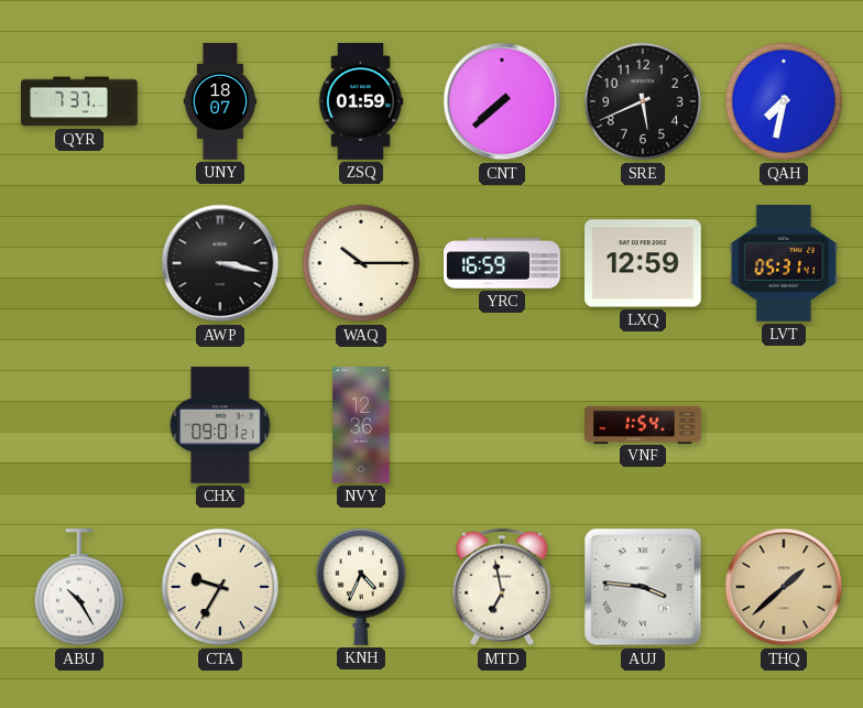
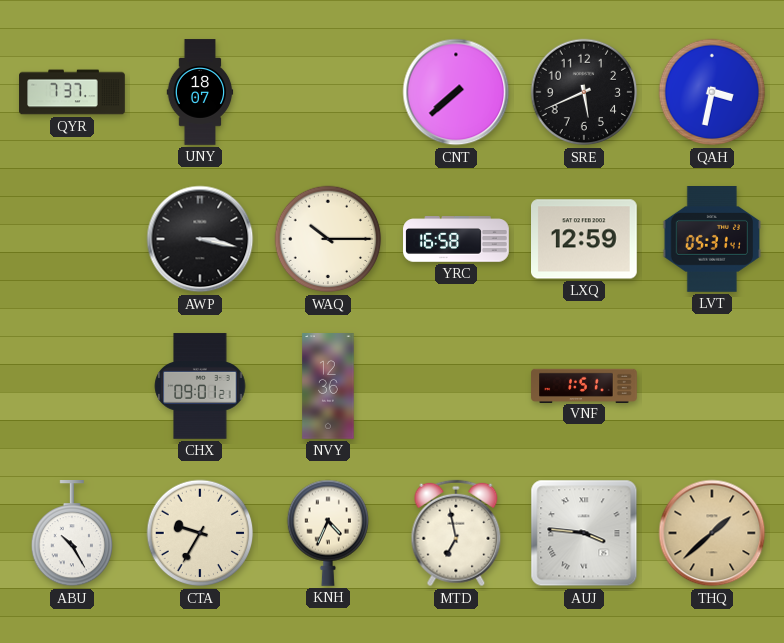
ZSQ: 01:59 -> none (361, 101)
QAH: 7:32 -> 3:32 (712, 92)
YRC: 16:59 -> 16:58 (456, 239)
VNF: 1:54 -> 1:51 (584, 385)
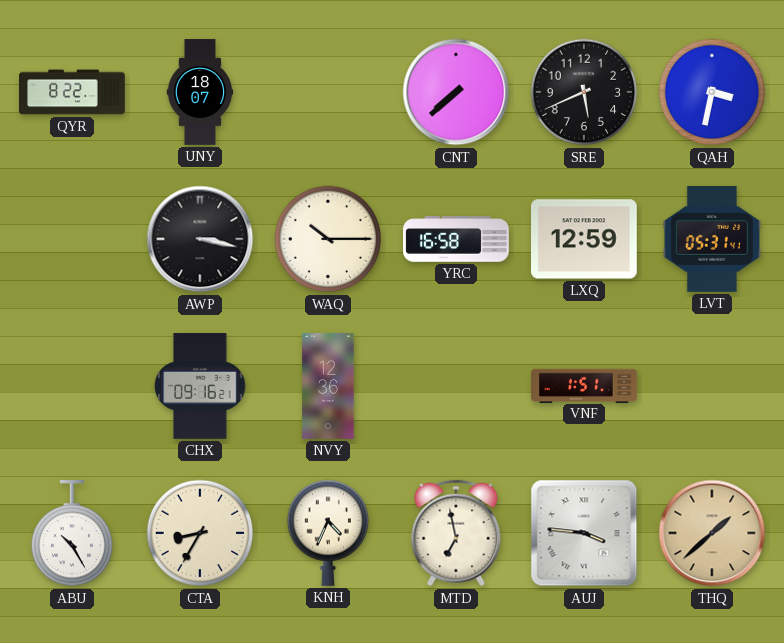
QYR: 7:37 -> 8:22 (72, 92)
CHX: 09:01 -> 09:16 (200, 386)
CTA: 9:35 -> 8:35 (200, 533)
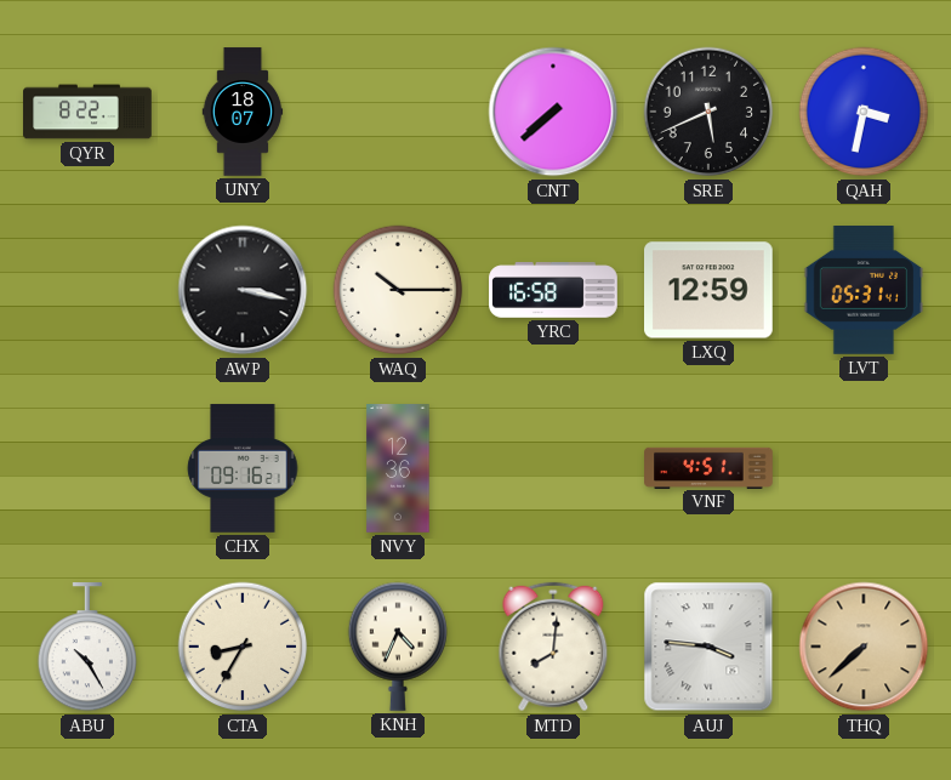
VNF: 1:51 -> 4:51 (708, 467)
MTD: 6:58 -> 8:01 (553, 647)
THQ: 1:38 -> 7:38 (864, 647)
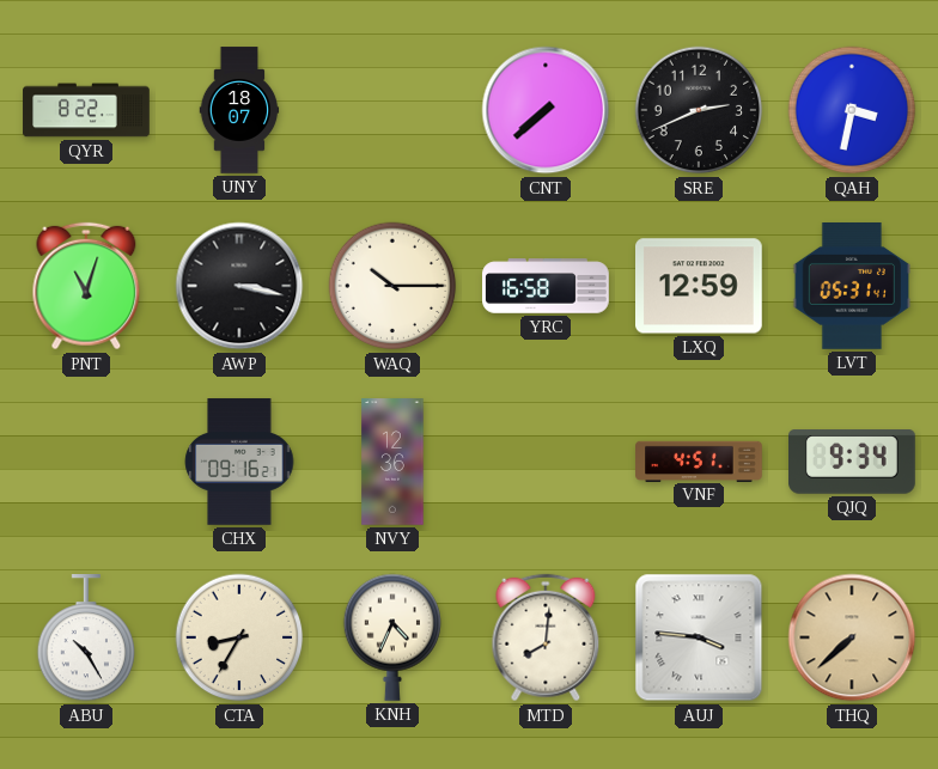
SRE: 5:41 -> 2:41 (699, 110)
PNT: none -> 11:03 (86, 286)
QJQ: none -> 9:34 (853, 462)
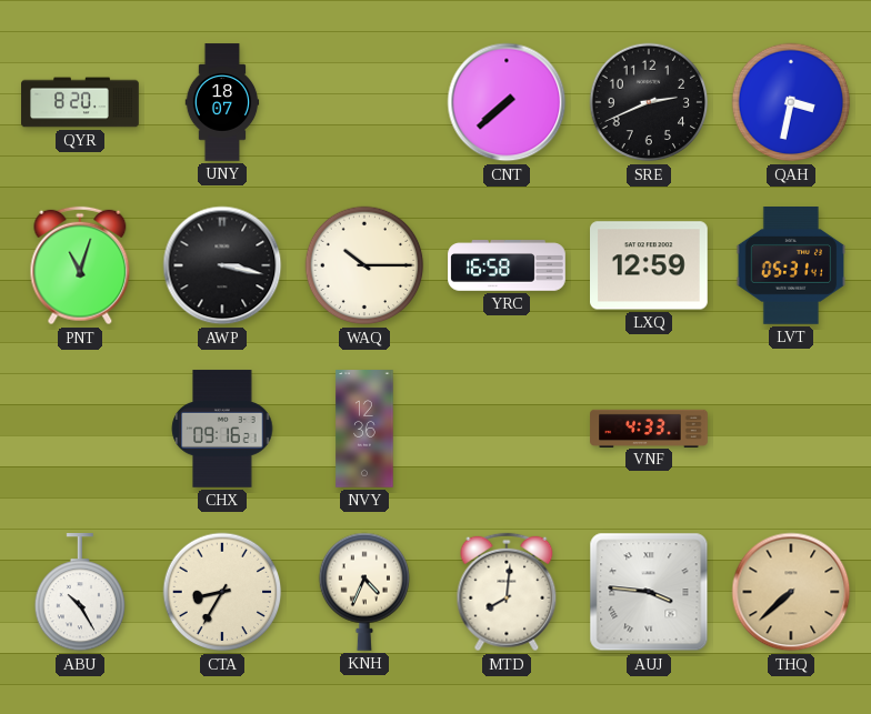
QYR: 8:22 -> 8:20 (80, 102)
VNF: 4:51 -> 4:33 (649, 428)
QJQ: 9:34 -> none (853, 462)
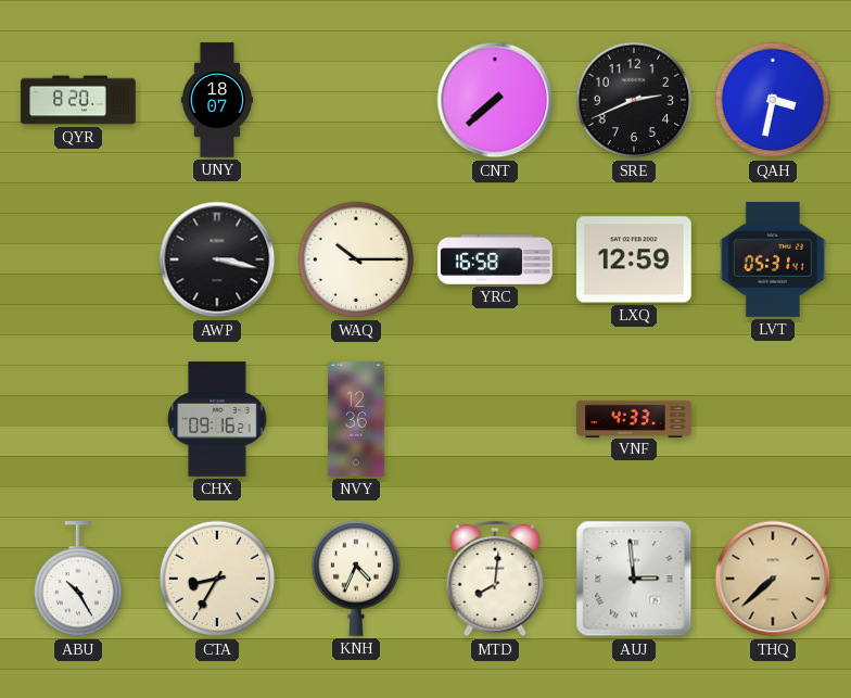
PNT: 11:03 -> none (80, 265)
AUJ: 3:46 -> 2:59 (634, 579)
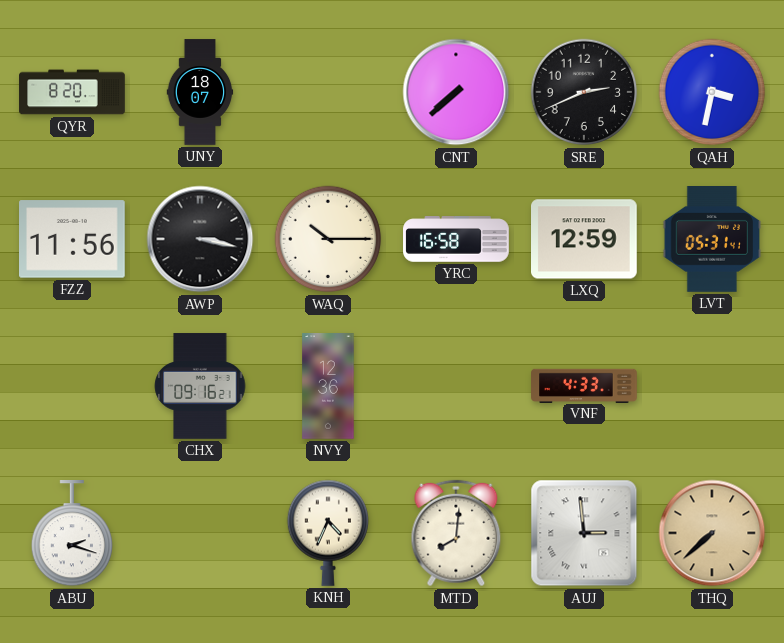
FZZ: none -> 11:56 (73, 239)
ABU: 10:25 -> 2:18 (72, 534)
CTA: 8:35 -> none (217, 579)
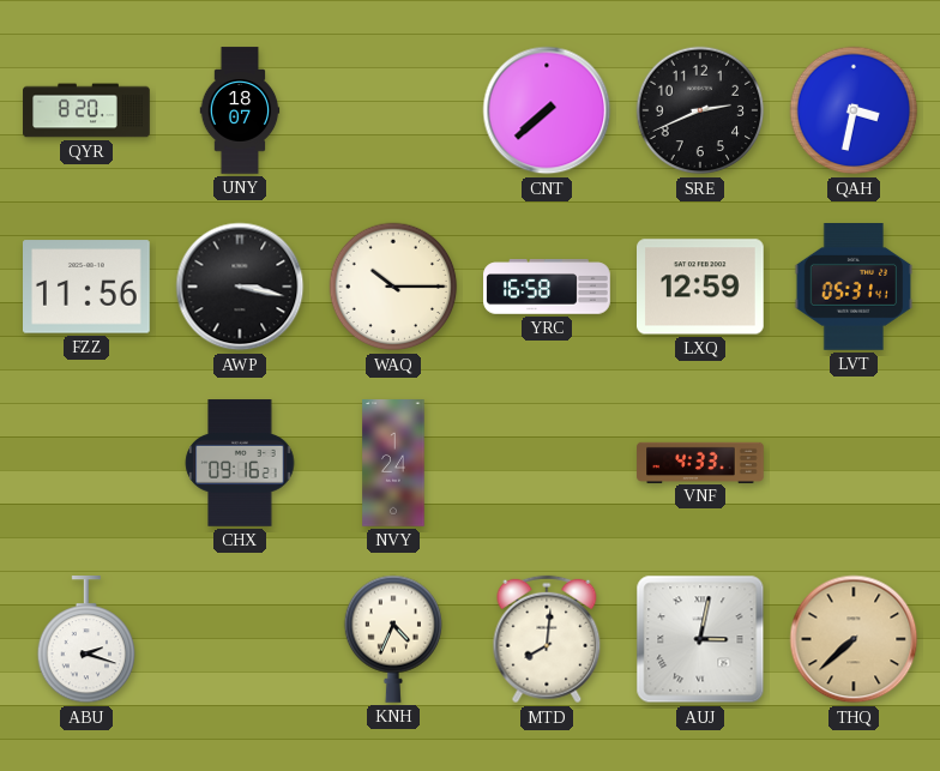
NVY: 12:36 -> 1:24 (393, 463)
AUJ: 2:59 -> 3:02 (700, 639)
